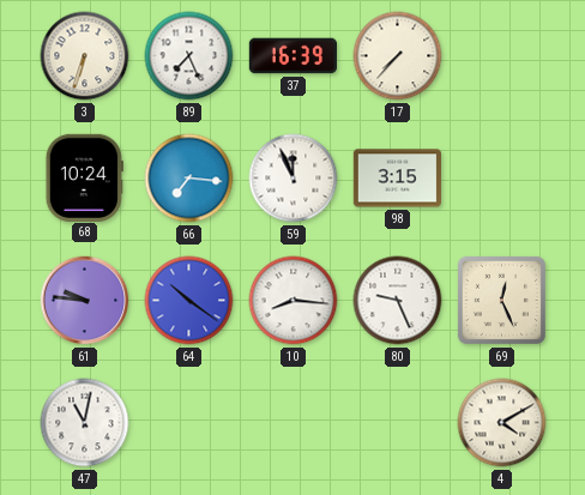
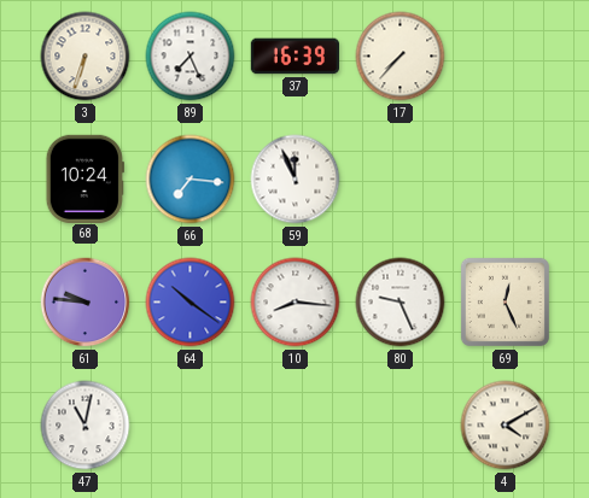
98: 3:15 -> none (397, 179)
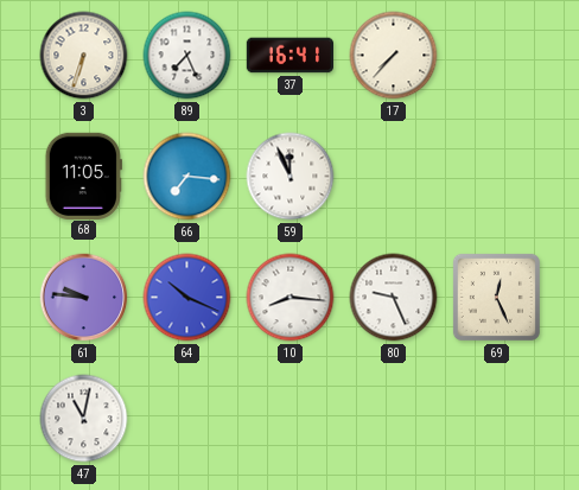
37: 16:39 -> 16:41 (289, 56)
68: 10:24 -> 11:05 (83, 176)
64: 10:21 -> 10:19 (187, 298)
4: 4:10 -> none (506, 426)
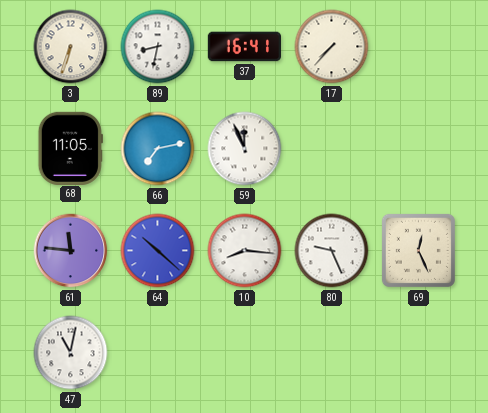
89: 7:26 -> 8:32 (158, 47)
66: 7:16 -> 7:13 (158, 149)
61: 9:46 -> 11:46 (71, 251)
64: 10:19 -> 10:22 (158, 251)
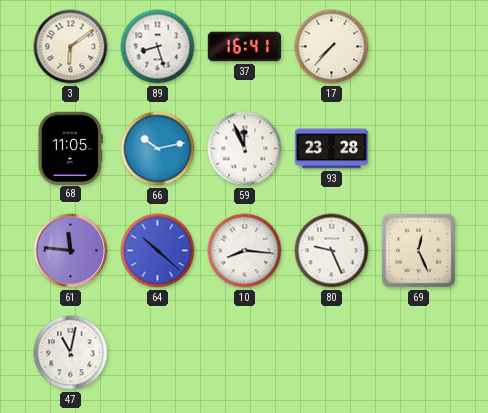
3: 6:33 -> 6:09 (71, 47)
89: 8:32 -> 8:27 (158, 47)
66: 7:13 -> 10:13 (158, 149)
93: none -> 23:28 (331, 149)
